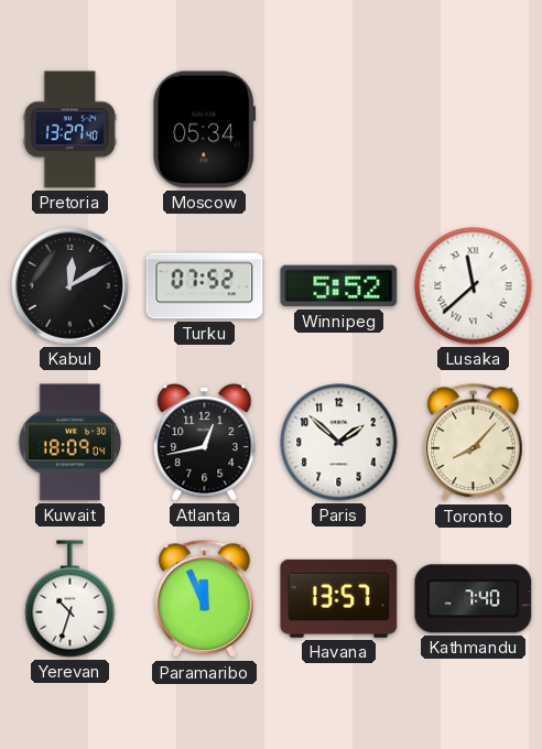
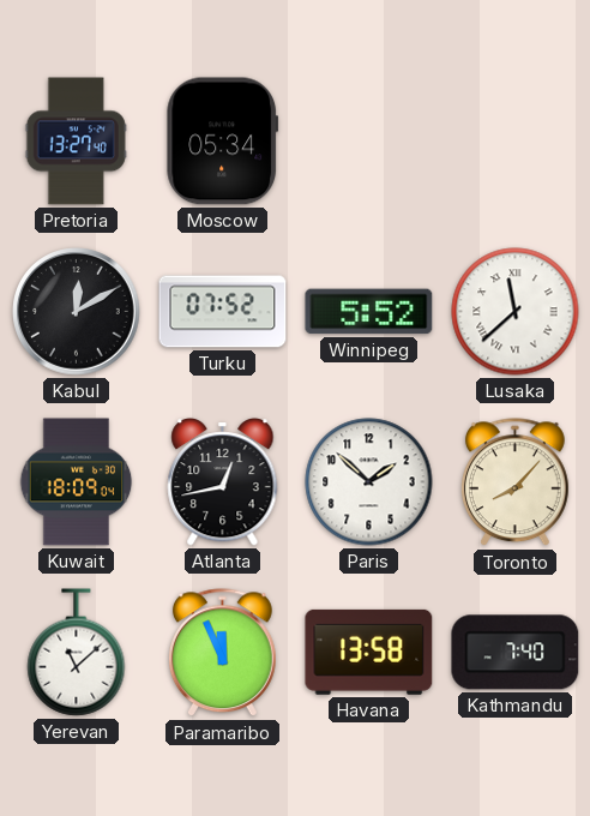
Yerevan: 10:33 -> 11:08 (77, 653)
Havana: 13:57 -> 13:58 (369, 652)
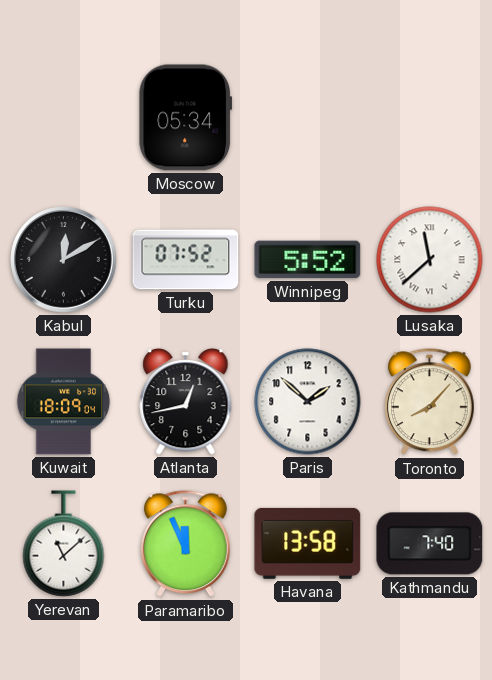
Pretoria: 13:27 -> none (76, 142)
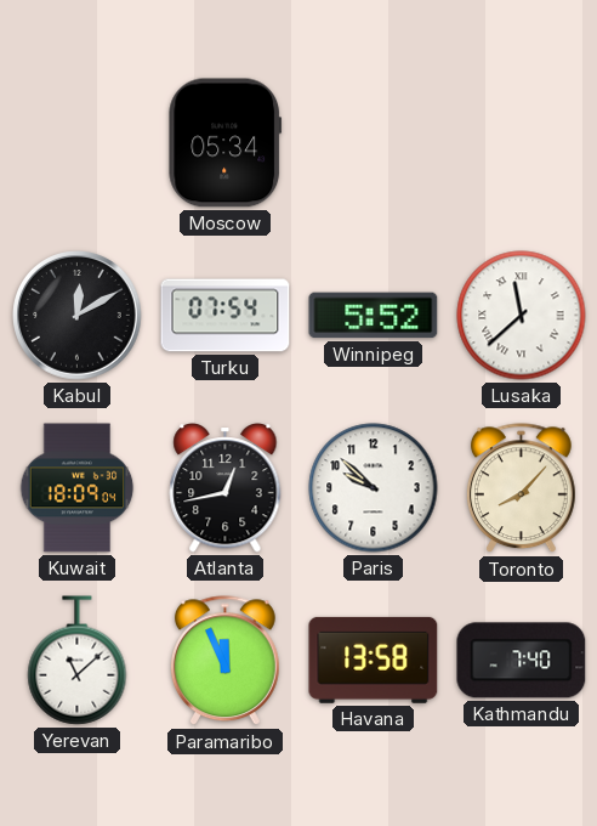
Turku: 07:52 -> 07:54 (226, 316)
Paris: 1:52 -> 9:52 (374, 488)
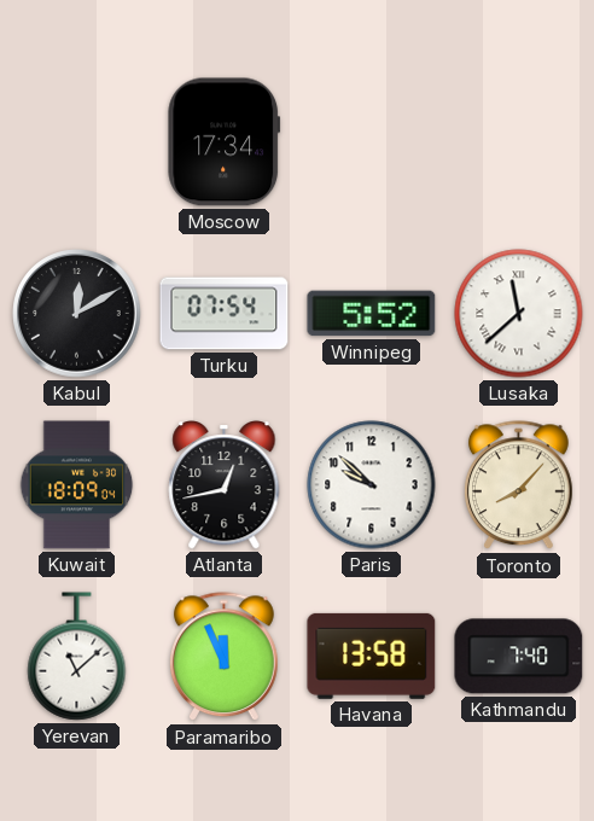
Moscow: 05:34 -> 17:34 (225, 142)
